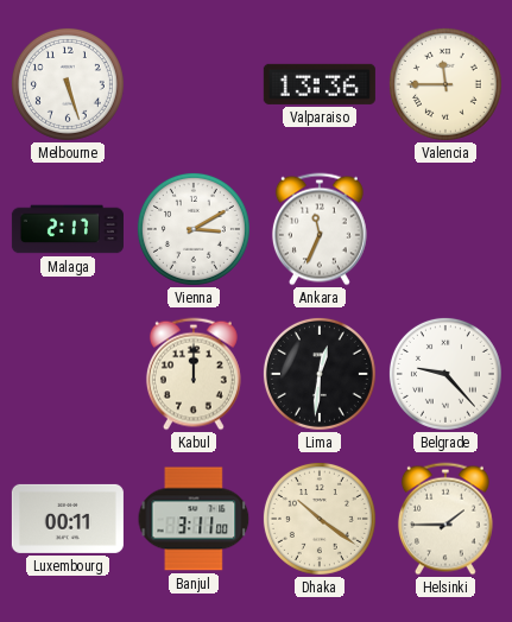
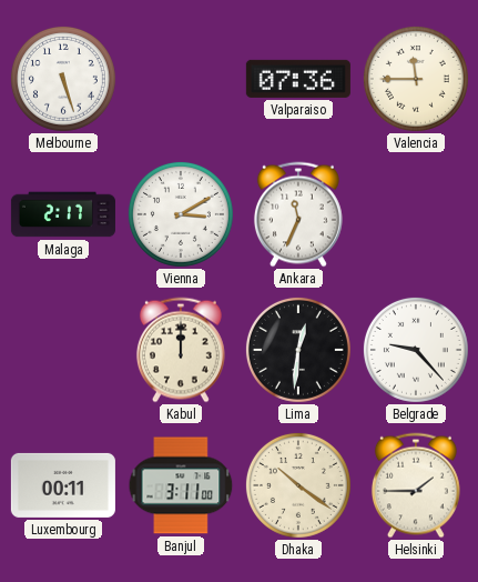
Valparaiso: 13:36 -> 07:36 (298, 79)
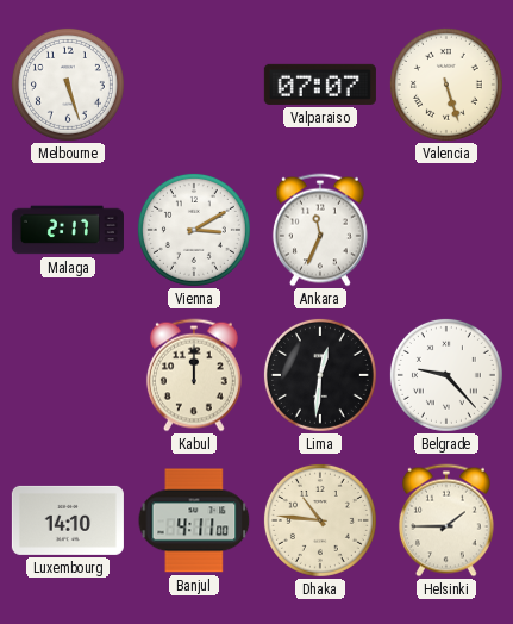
Valparaiso: 07:36 -> 07:07 (320, 85)
Valencia: 11:45 -> 5:27 (446, 85)
Luxembourg: 00:11 -> 14:10 (68, 520)
Banjul: 3:11 -> 4:11 (194, 520)
Dhaka: 10:21 -> 10:46 (320, 520)
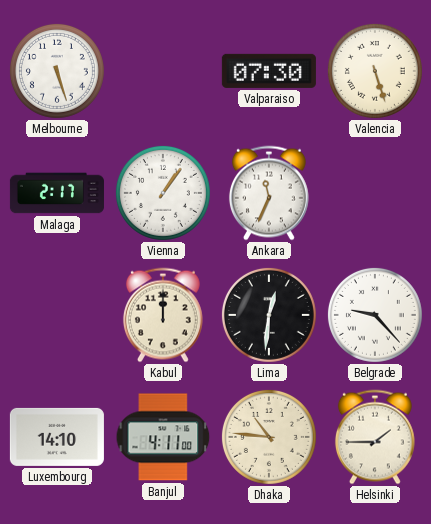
Valparaiso: 07:07 -> 07:30 (269, 71)
Vienna: 3:10 -> 1:06 (163, 193)
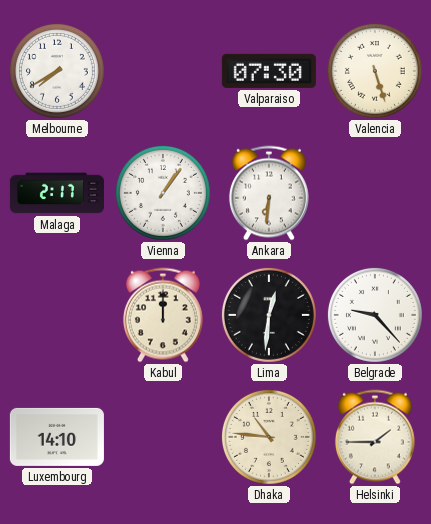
Melbourne: 5:27 -> 7:40 (57, 71)
Ankara: 11:34 -> 6:31 (269, 193)
Banjul: 4:11 -> none (163, 437)
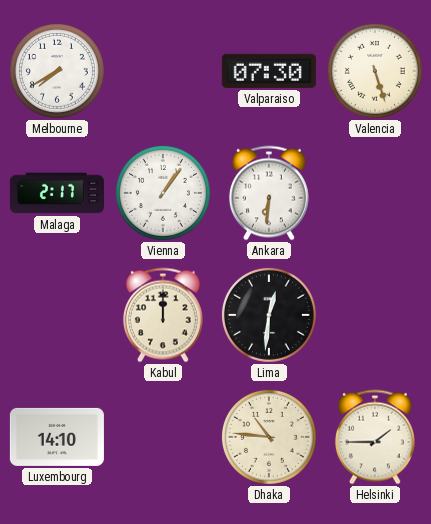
Belgrade: 9:23 -> none (375, 315)
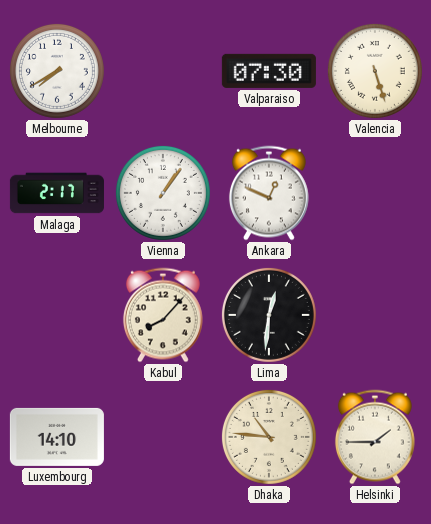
Ankara: 6:31 -> 12:49 (269, 193)
Kabul: 12:00 -> 8:07 (163, 315)
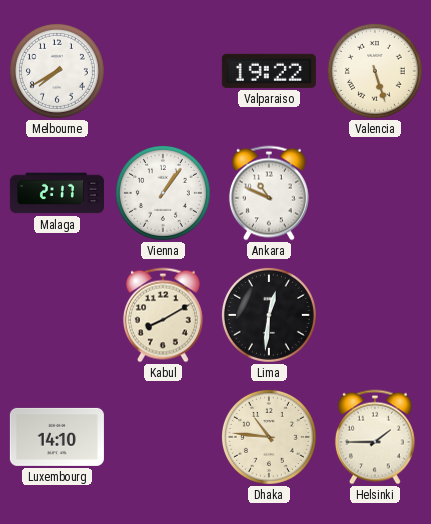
Valparaiso: 07:30 -> 19:22 (269, 71)
Ankara: 12:49 -> 10:49 (269, 193)
Kabul: 8:07 -> 8:10 (163, 315)
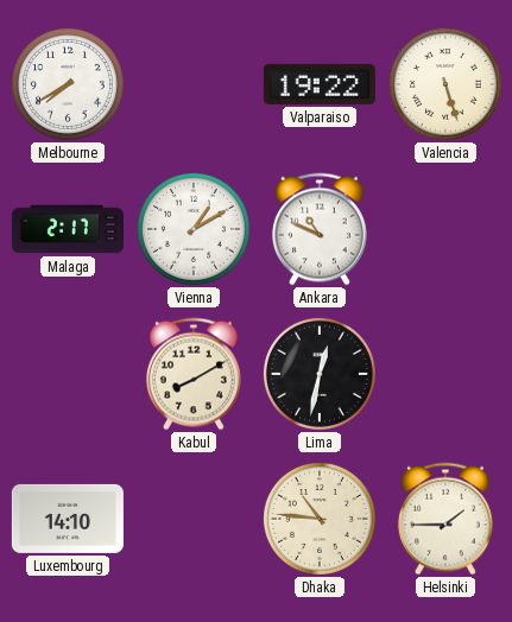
Vienna: 1:06 -> 1:10 (194, 229)
Lima: 12:31 -> 12:32 (320, 374)
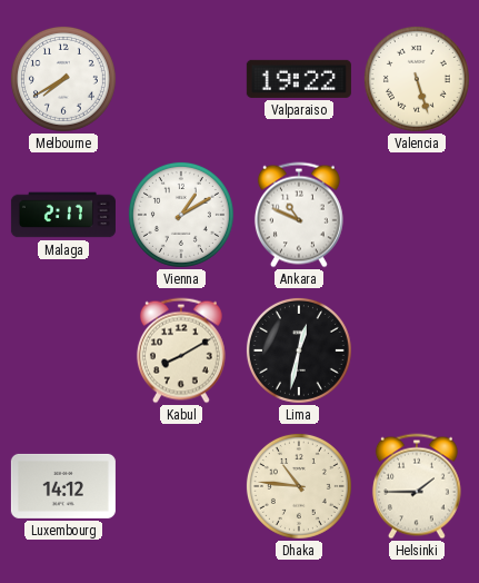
Luxembourg: 14:10 -> 14:12 (63, 486)
